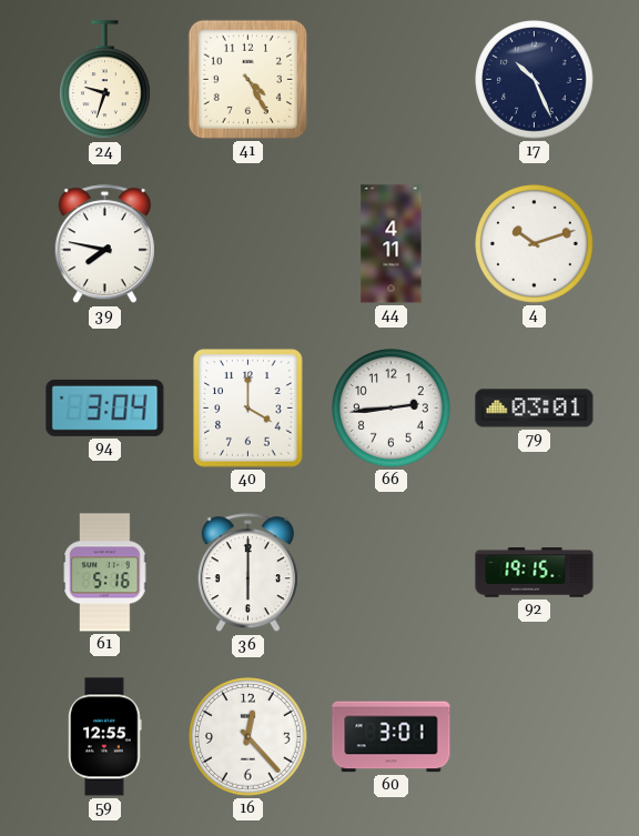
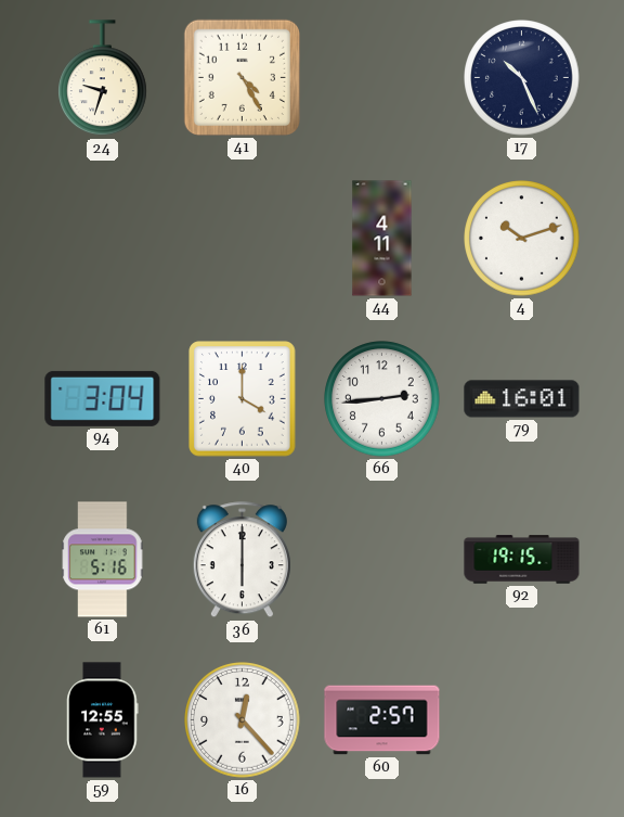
39: 7:47 -> none (104, 244)
79: 03:01 -> 16:01 (522, 399)
60: 3:01 -> 2:57 (382, 720)
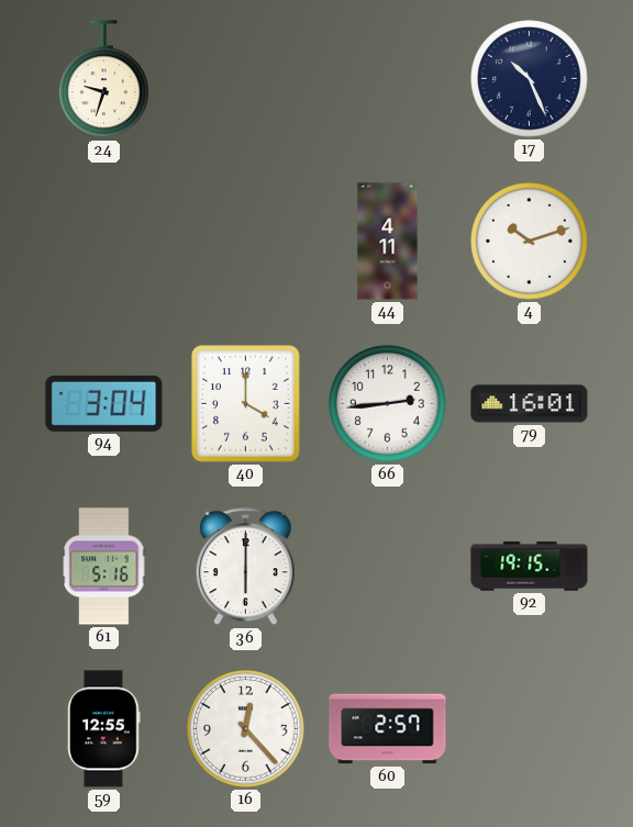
41: 4:25 -> none (242, 77)
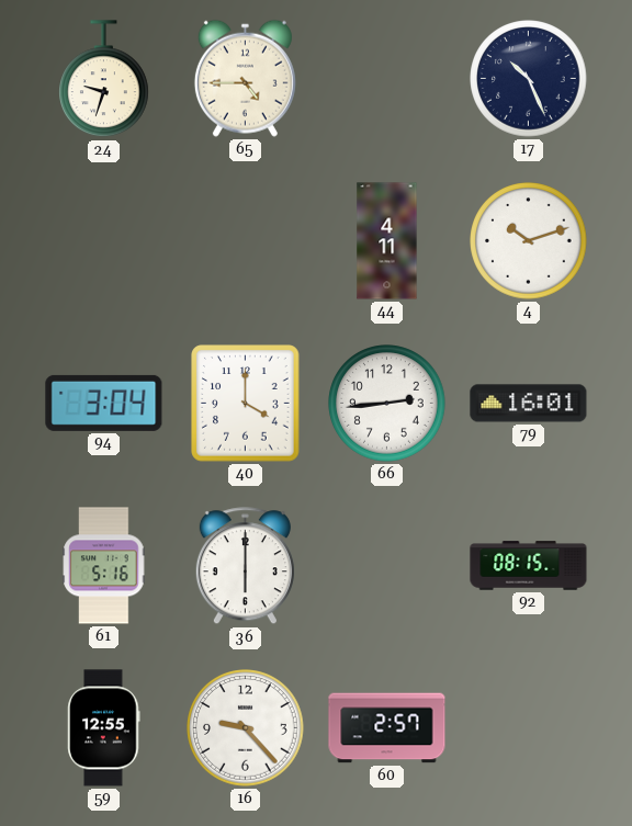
65: none -> 4:45 (245, 78)
92: 19:15 -> 08:15 (529, 566)
16: 12:23 -> 9:23 (246, 728)
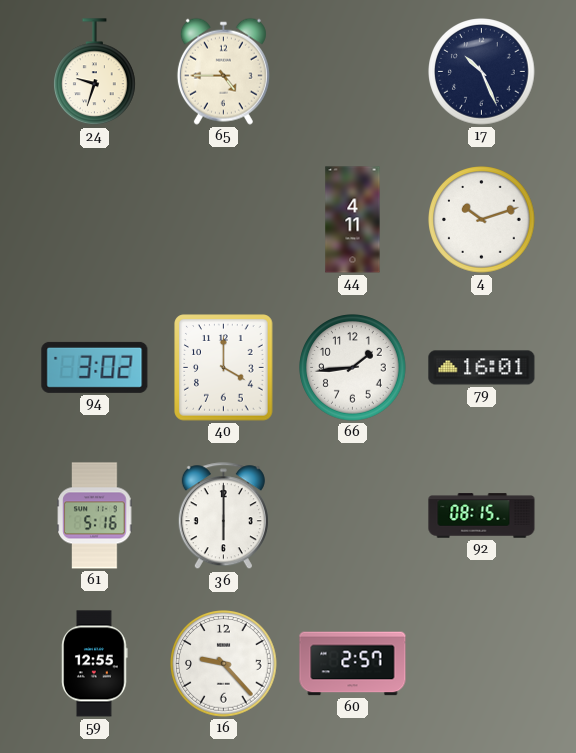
94: 3:04 -> 3:02 (95, 367)
66: 2:44 -> 1:44 (353, 368)
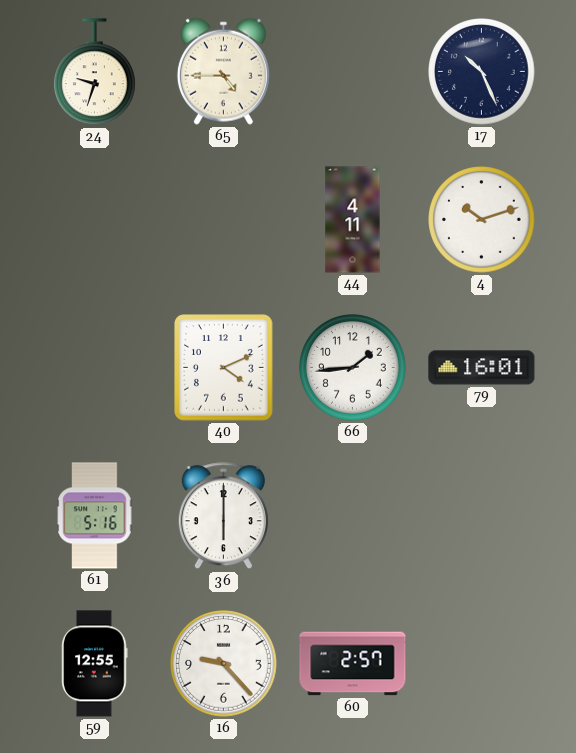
94: 3:02 -> none (95, 367)
40: 4:00 -> 4:11 (224, 368)
92: 08:15 -> none (482, 516)
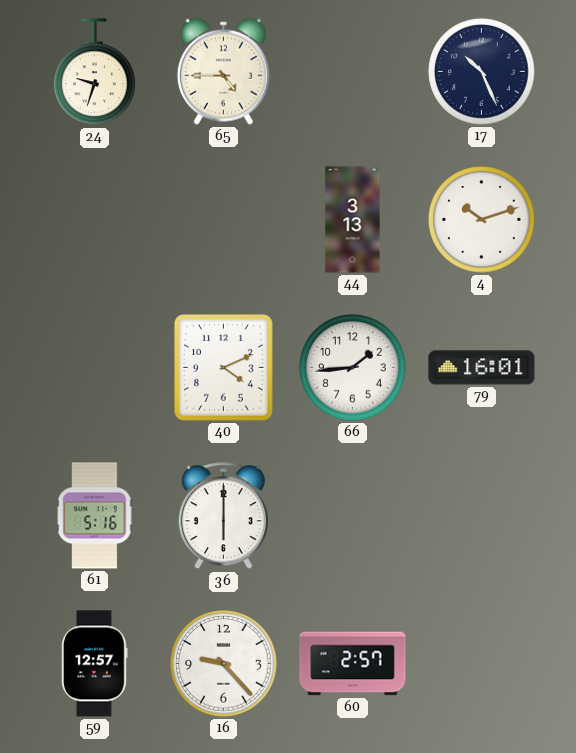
44: 4:11 -> 3:13 (353, 220)
59: 12:55 -> 12:57 (95, 664)
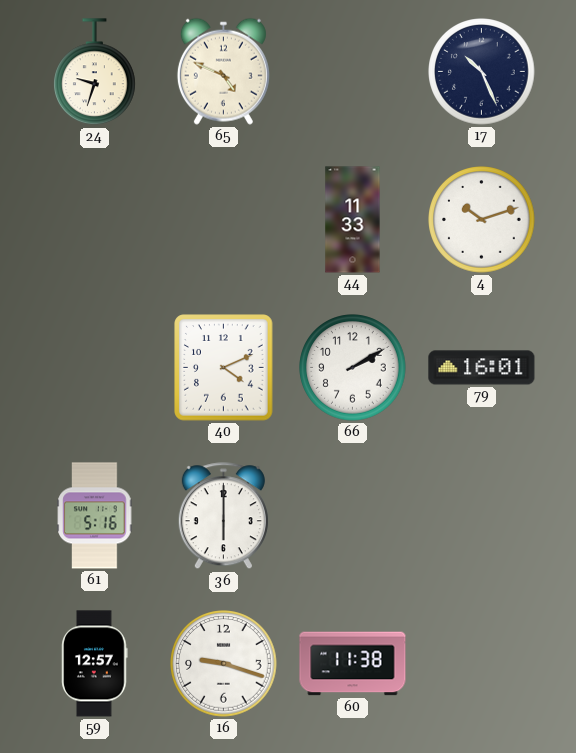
65: 4:45 -> 4:49 (223, 71)
44: 3:13 -> 11:33 (353, 220)
66: 1:44 -> 2:10 (353, 368)
16: 9:23 -> 9:18 (224, 664)
60: 2:57 -> 11:38 (353, 664)
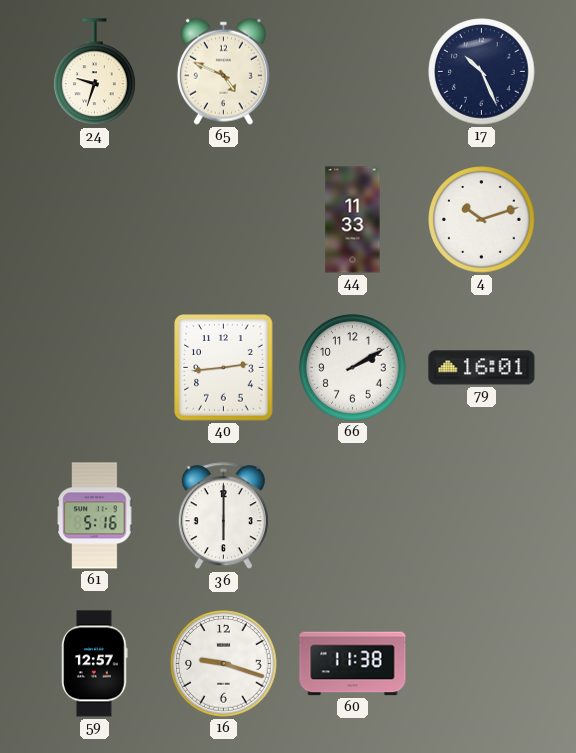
40: 4:11 -> 2:44 (224, 368)
